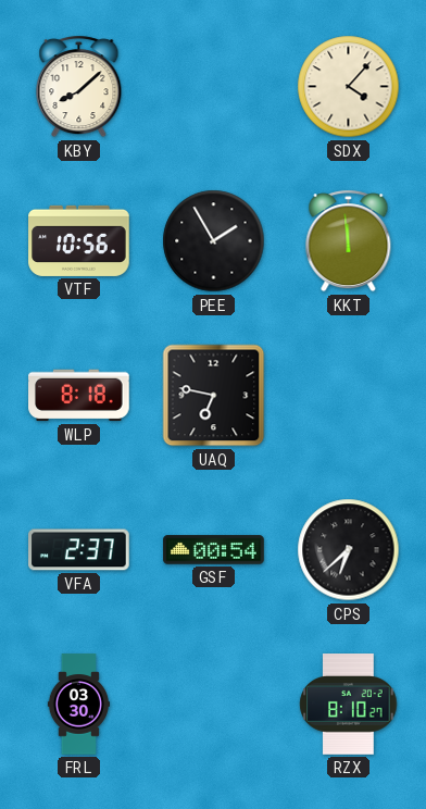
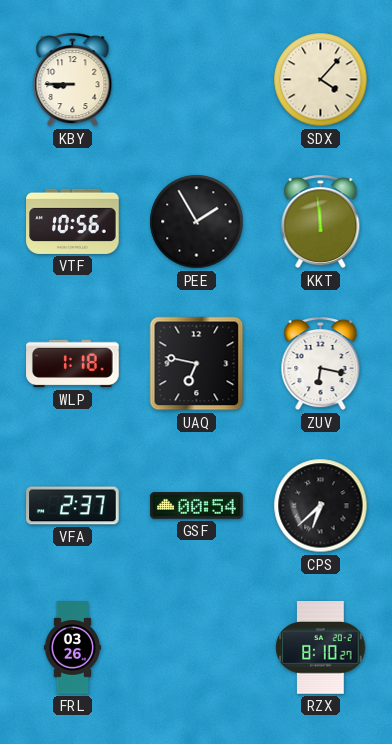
KBY: 8:08 -> 8:45 (73, 80)
WLP: 8:18 -> 1:18 (73, 364)
ZUV: none -> 6:17 (321, 364)
FRL: 03:30 -> 03:26 (72, 648)
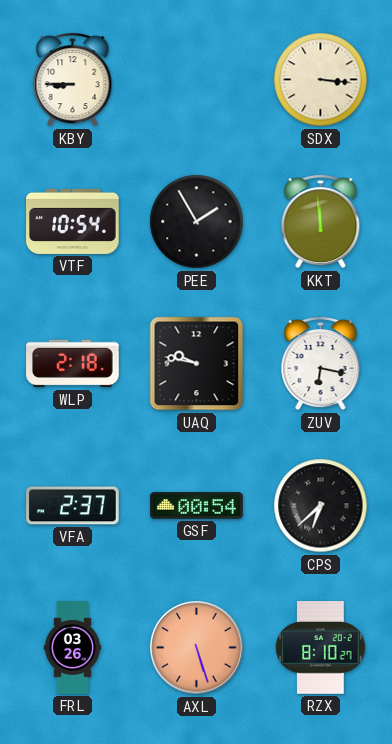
SDX: 4:07 -> 3:16 (321, 80)
VTF: 10:56 -> 10:54 (73, 221)
WLP: 1:18 -> 2:18 (73, 364)
UAQ: 6:47 -> 9:47 (197, 364)
AXL: none -> 5:27 (197, 648)
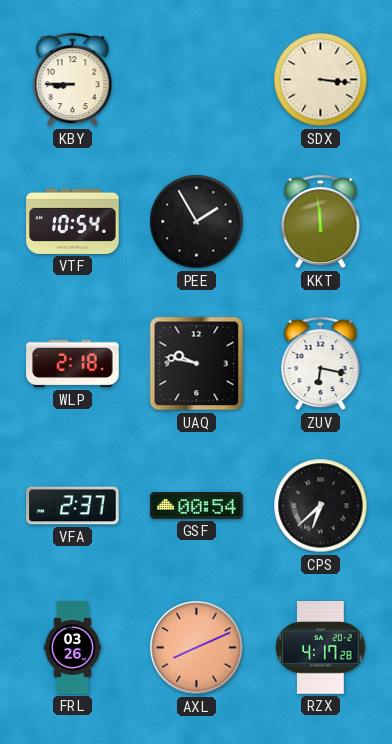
AXL: 5:27 -> 8:11 (197, 648)
RZX: 8:10 -> 4:17 (321, 648)
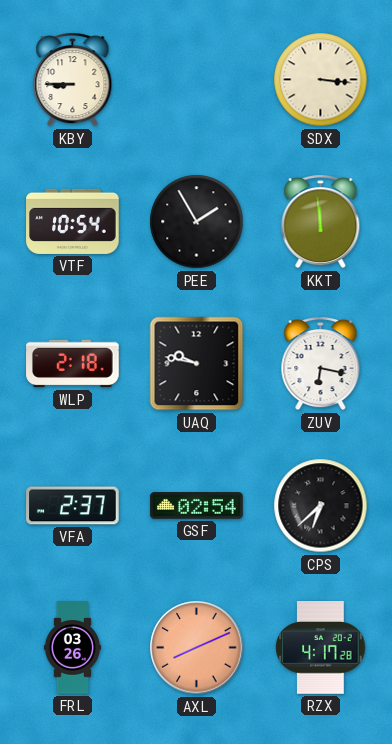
GSF: 00:54 -> 02:54 (197, 506)
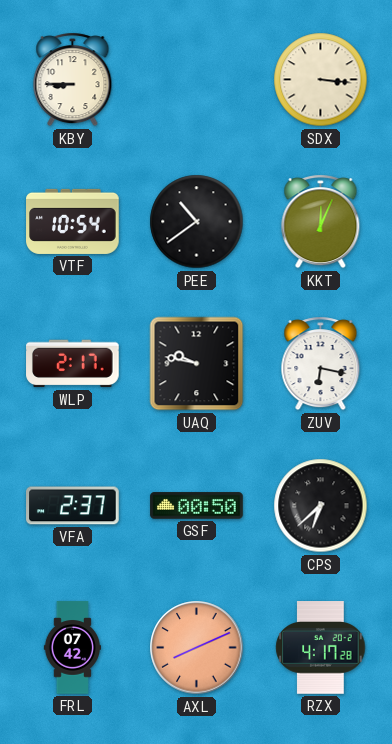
PEE: 1:55 -> 10:39 (197, 222)
KKT: 11:59 -> 12:04 (321, 222)
WLP: 2:18 -> 2:17 (73, 364)
GSF: 02:54 -> 00:50 (197, 506)
FRL: 03:26 -> 07:42 (72, 648)
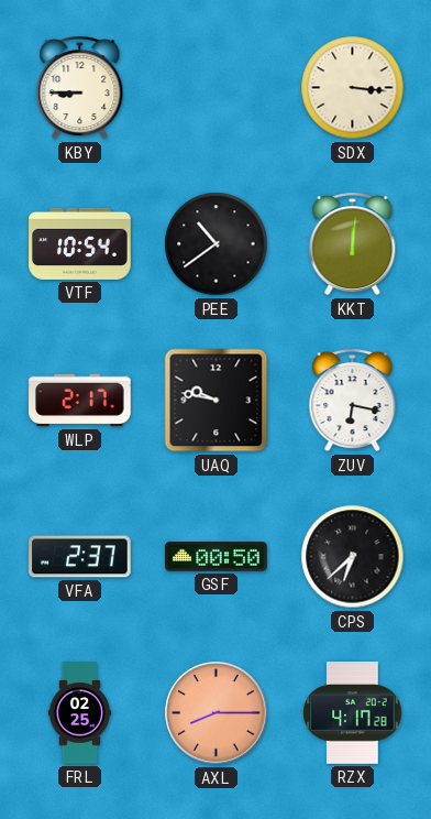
KKT: 12:04 -> 12:01 (353, 244)
FRL: 07:42 -> 02:25 (79, 713)
AXL: 8:11 -> 8:15 (217, 713)
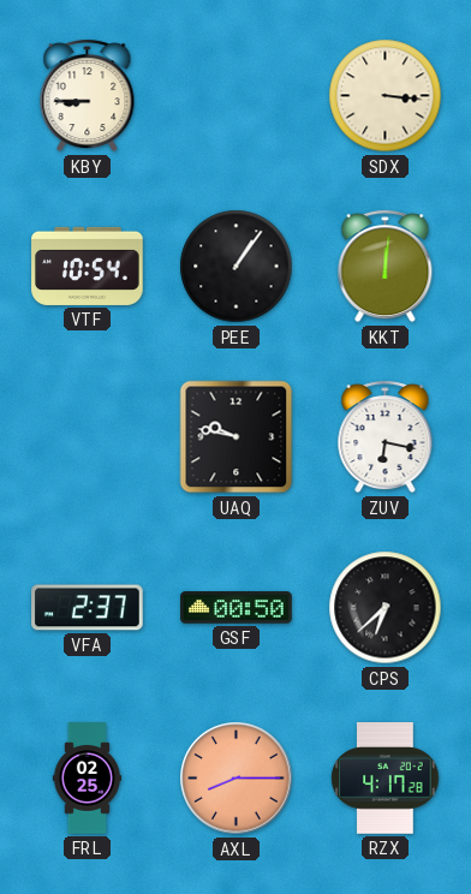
PEE: 10:39 -> 1:06 (237, 267)
WLP: 2:17 -> none (80, 401)
